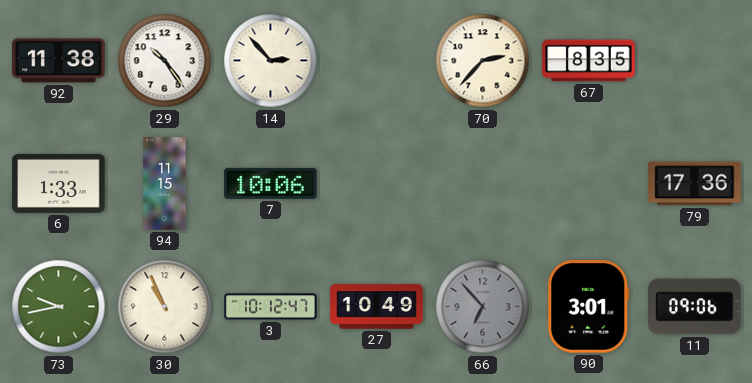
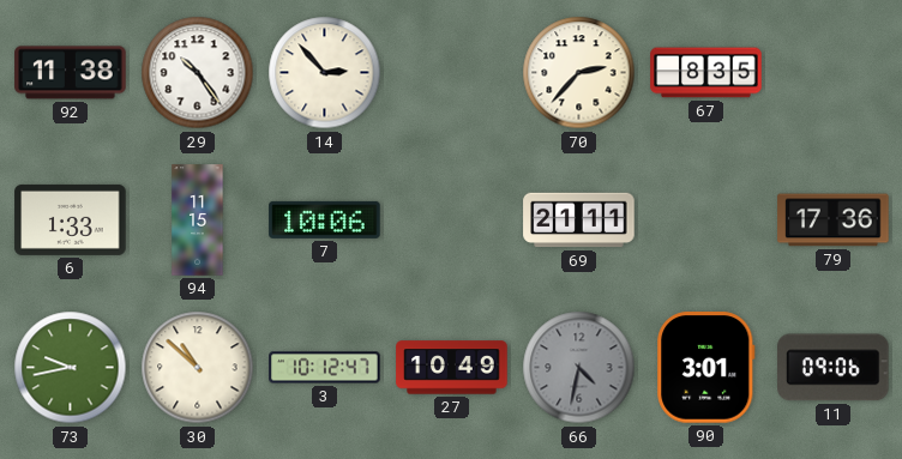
69: none -> 21:11 (579, 221)
30: 10:56 -> 10:52 (198, 368)
66: 6:53 -> 4:32 (579, 368)
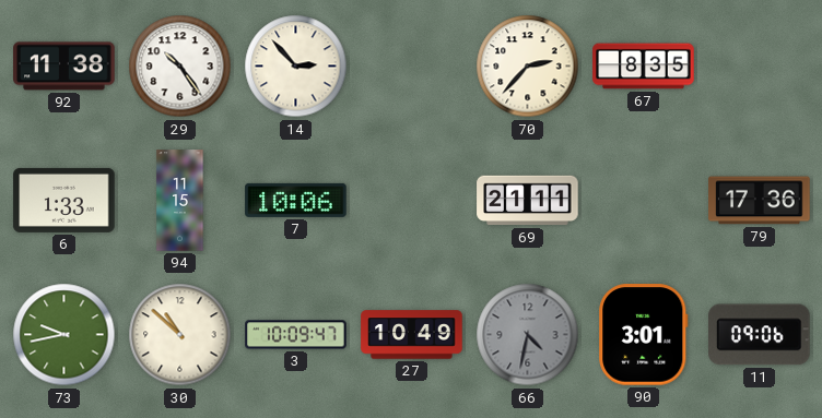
3: 10:12 -> 10:09 (296, 335)
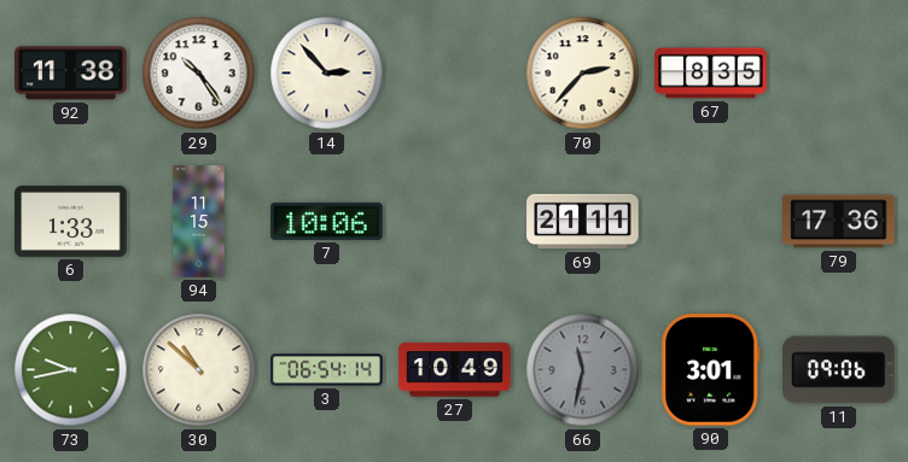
3: 10:09 -> 06:54 (327, 370)
66: 4:32 -> 11:32 (583, 370)
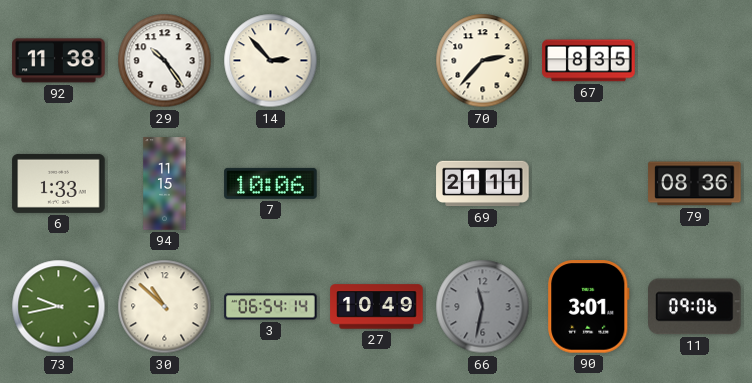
79: 17:36 -> 08:36 (695, 184)
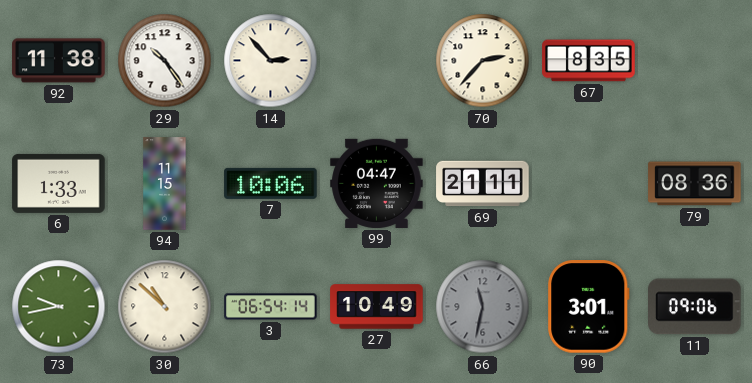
99: none -> 04:47 (377, 183)
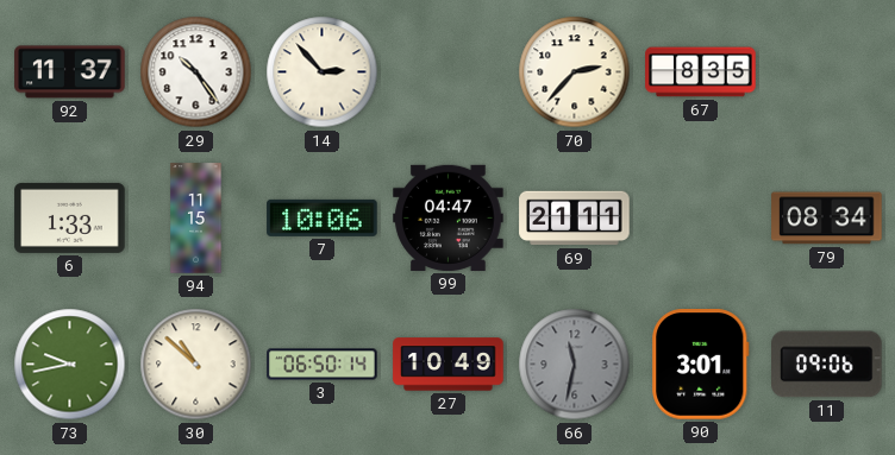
92: 11:38 -> 11:37 (70, 72)
79: 08:36 -> 08:34 (827, 219)
3: 06:54 -> 06:50 (323, 365)
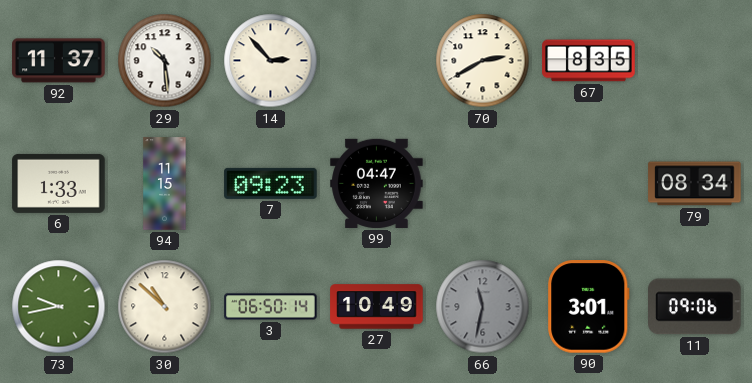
29: 10:24 -> 10:29 (165, 61)
70: 2:37 -> 2:40 (483, 61)
7: 10:06 -> 09:23 (271, 183)
69: 21:11 -> none (575, 219)
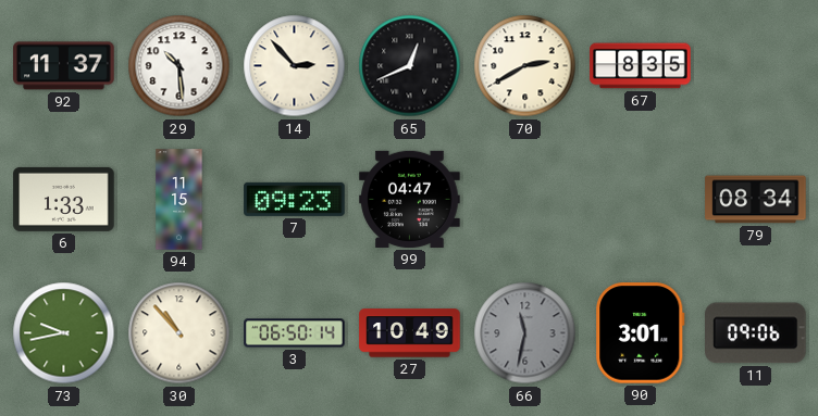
65: none -> 12:41 (410, 66)
30: 10:52 -> 10:53 (179, 333)
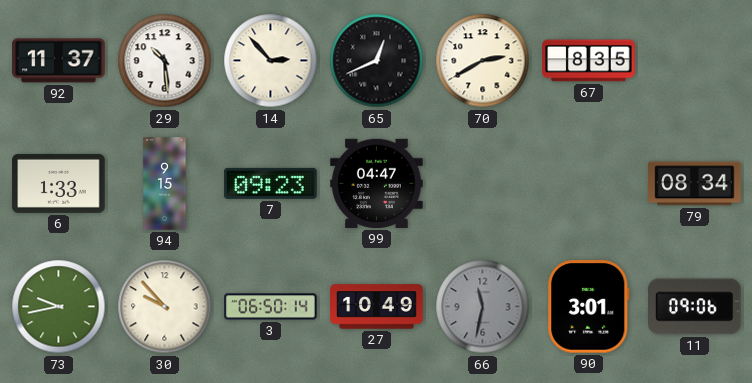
94: 11:15 -> 9:15 (165, 184)
30: 10:53 -> 9:53 (165, 307)
